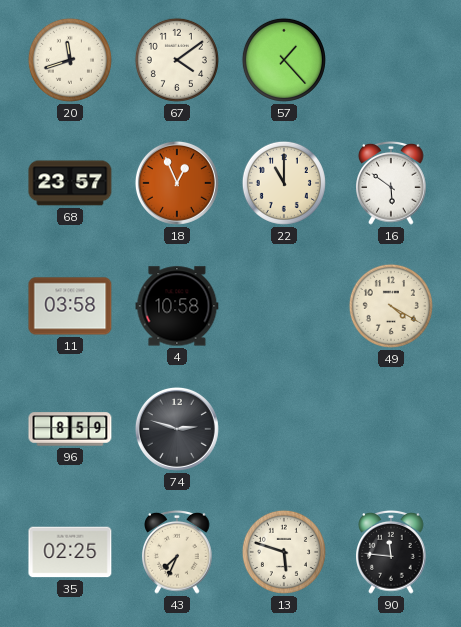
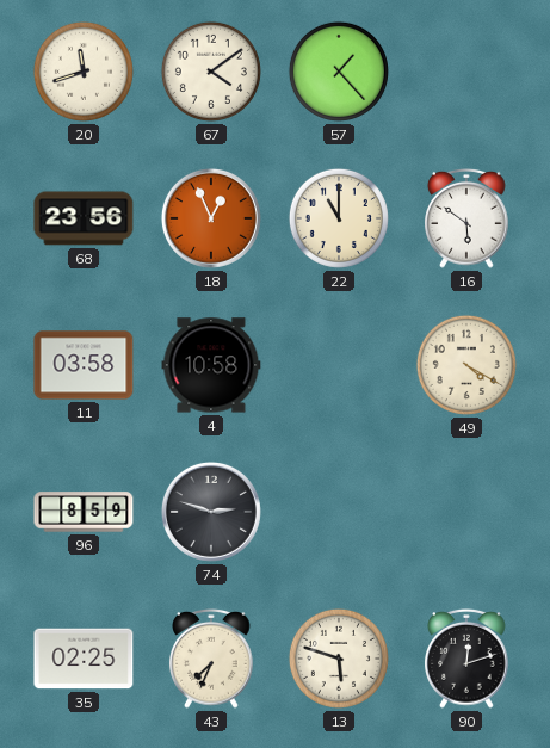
68: 23:57 -> 23:56 (84, 218)
90: 11:46 -> 12:12 (466, 660)
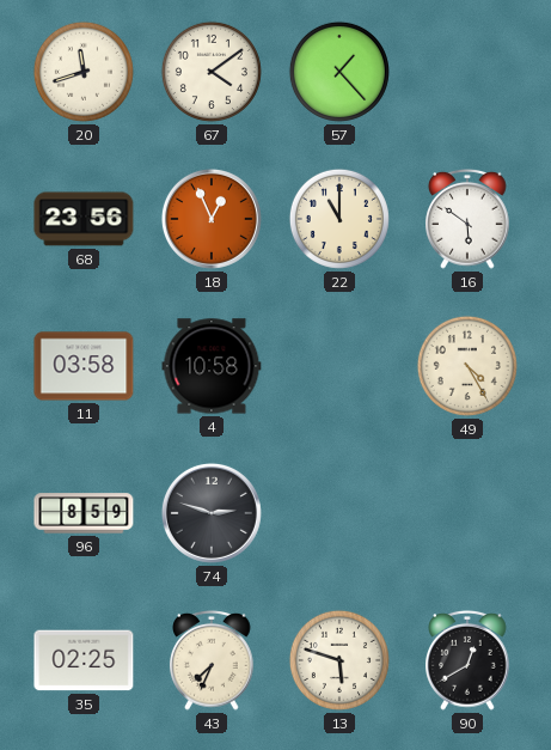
49: 4:20 -> 4:25 (467, 366)
90: 12:12 -> 12:40 (467, 661)
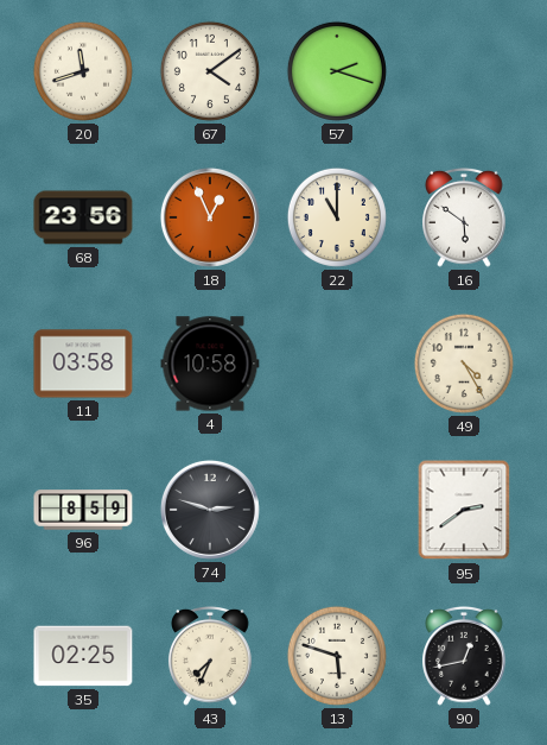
57: 1:23 -> 2:18 (337, 71)
95: none -> 2:39 (464, 510)
90: 12:40 -> 12:43 (464, 657)
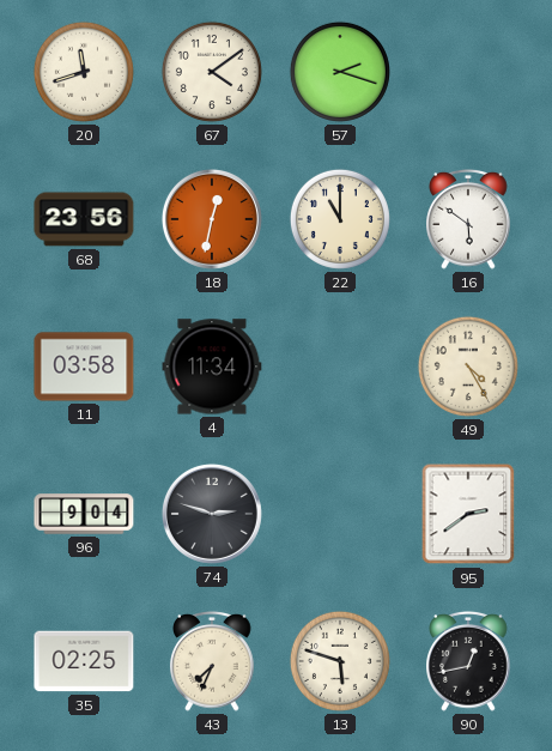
18: 12:56 -> 12:32 (212, 219)
4: 10:58 -> 11:34 (212, 367)
96: 8:59 -> 9:04 (84, 514)
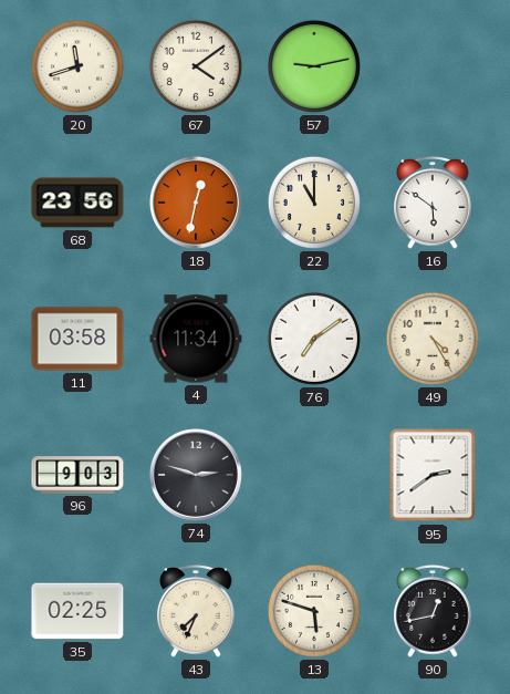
57: 2:18 -> 9:13 (314, 66)
76: none -> 7:09 (314, 339)
96: 9:04 -> 9:03 (77, 475)
